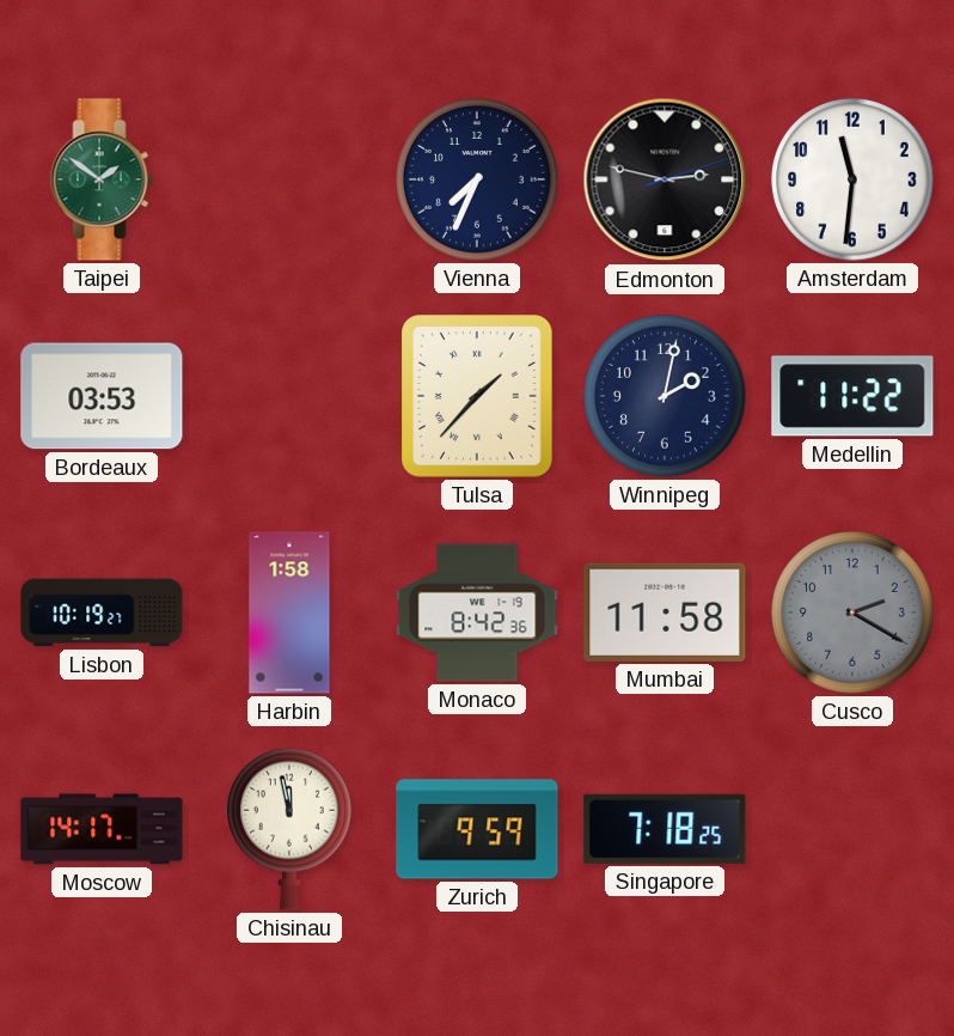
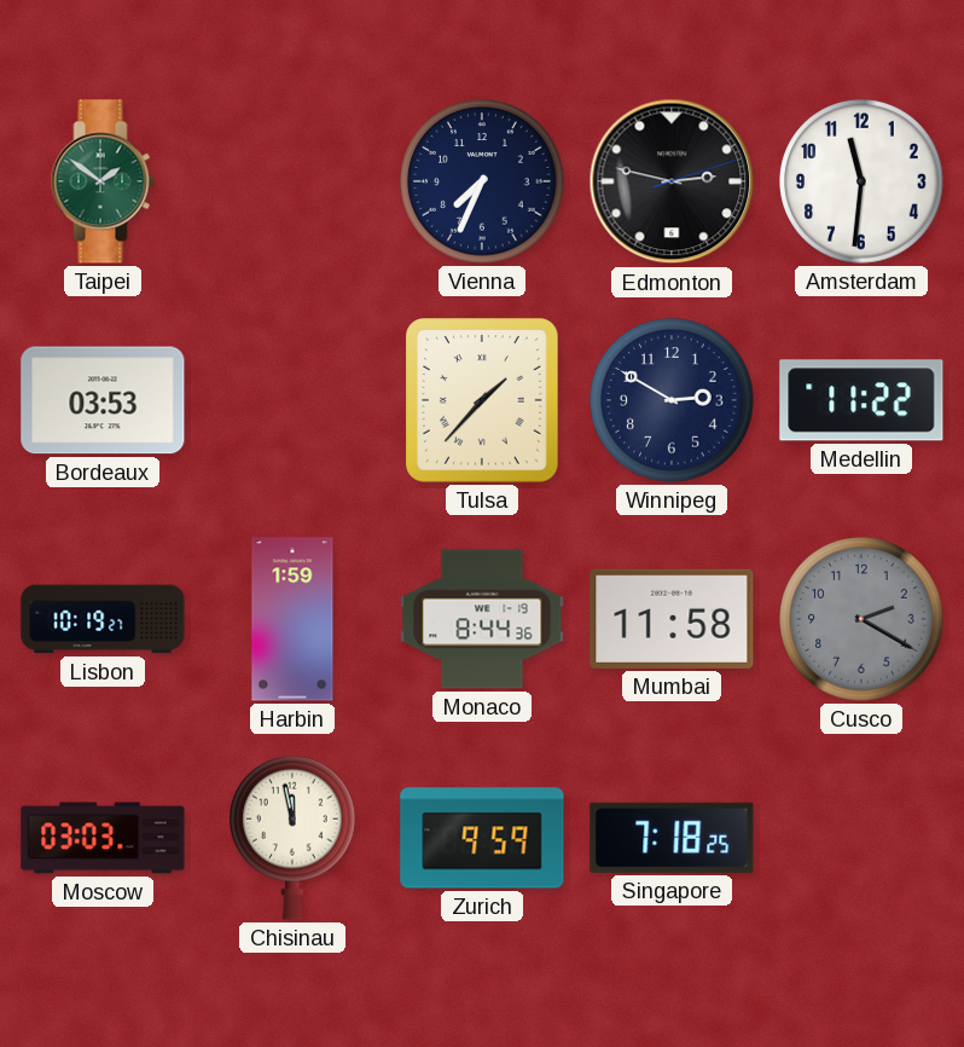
Winnipeg: 2:02 -> 2:50 (672, 400)
Harbin: 1:58 -> 1:59 (292, 619)
Monaco: 8:42 -> 8:44 (482, 619)
Moscow: 14:17 -> 03:03 (103, 838)
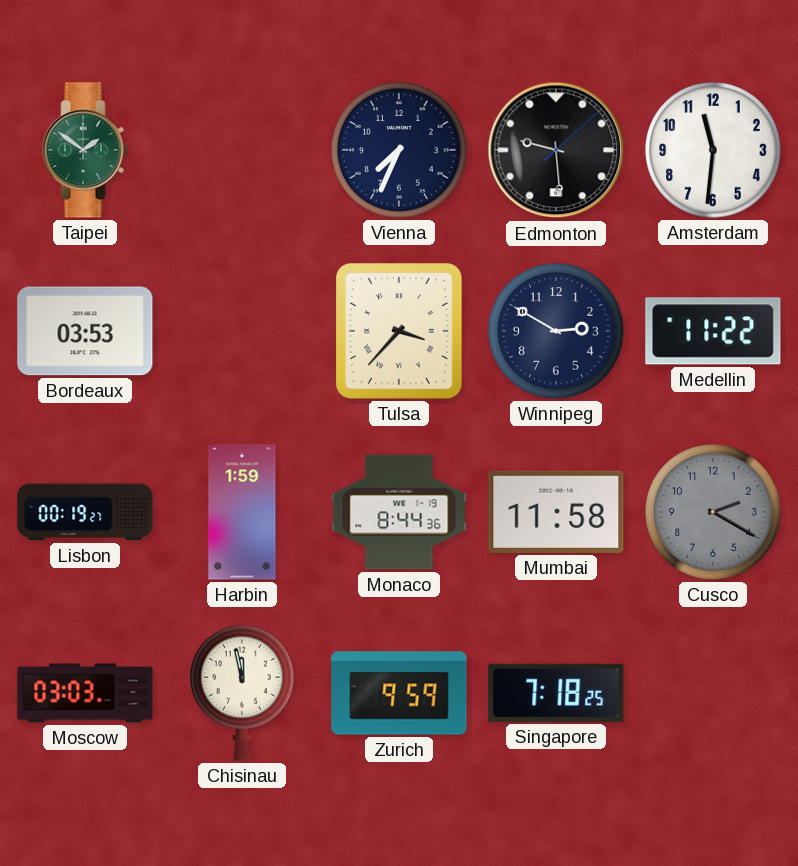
Edmonton: 2:47 -> 9:29 (556, 150)
Tulsa: 1:37 -> 3:37 (400, 332)
Lisbon: 10:19 -> 00:19 (85, 512)
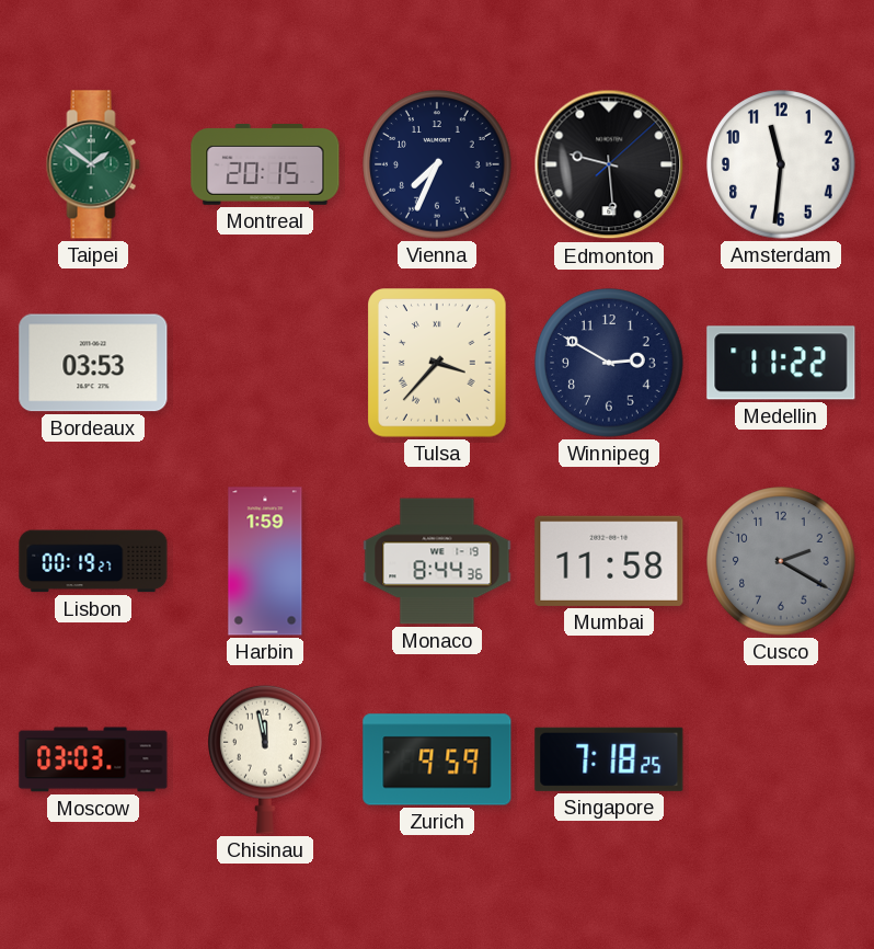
Montreal: none -> 20:15 (265, 165)
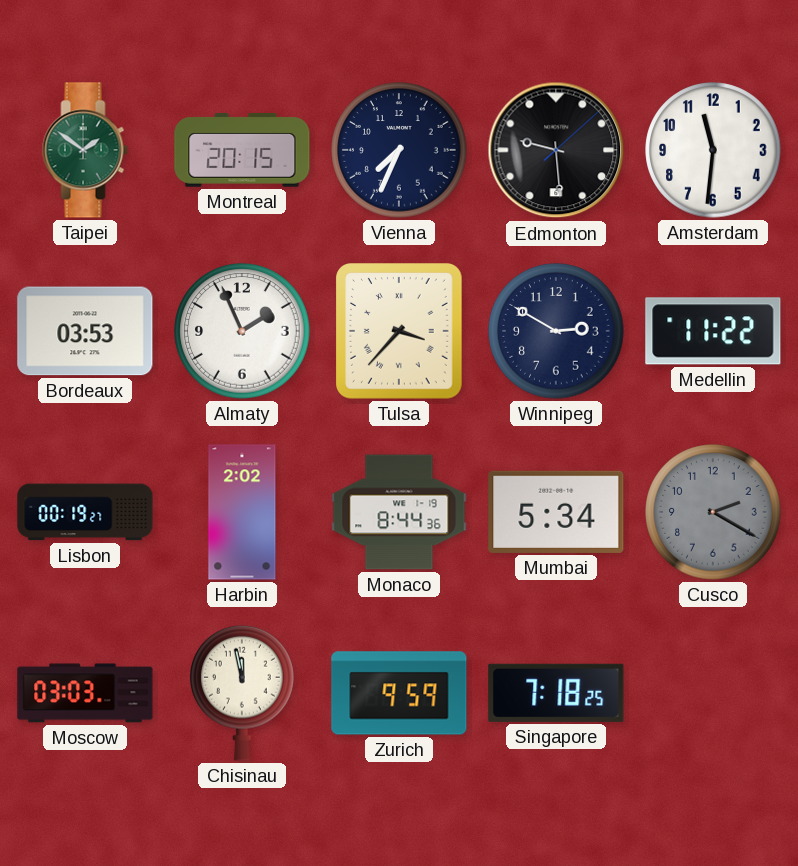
Almaty: none -> 1:56 (242, 331)
Harbin: 1:59 -> 2:02 (242, 512)
Mumbai: 11:58 -> 5:34 (556, 512)
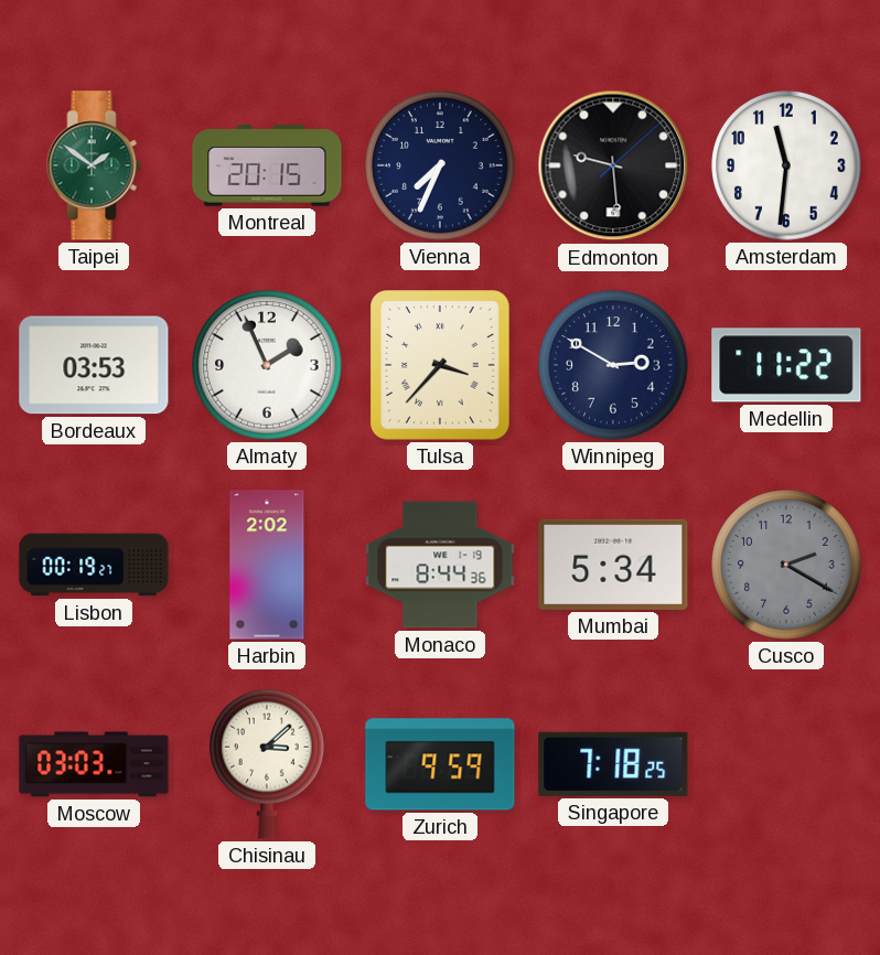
Chisinau: 11:58 -> 3:08 (268, 764)
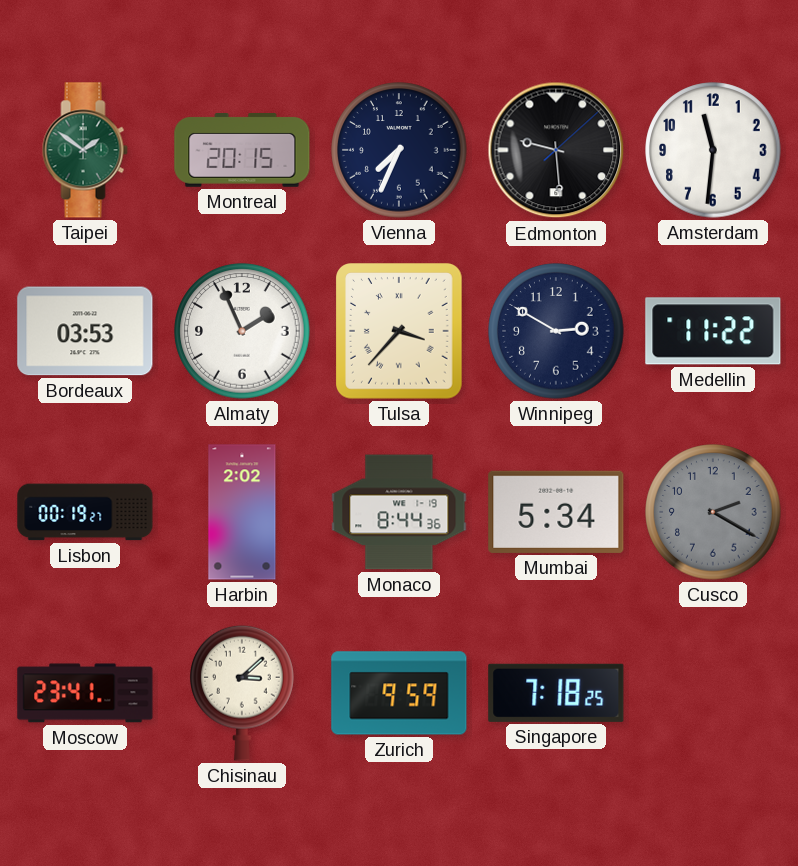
Moscow: 03:03 -> 23:41 (85, 693)
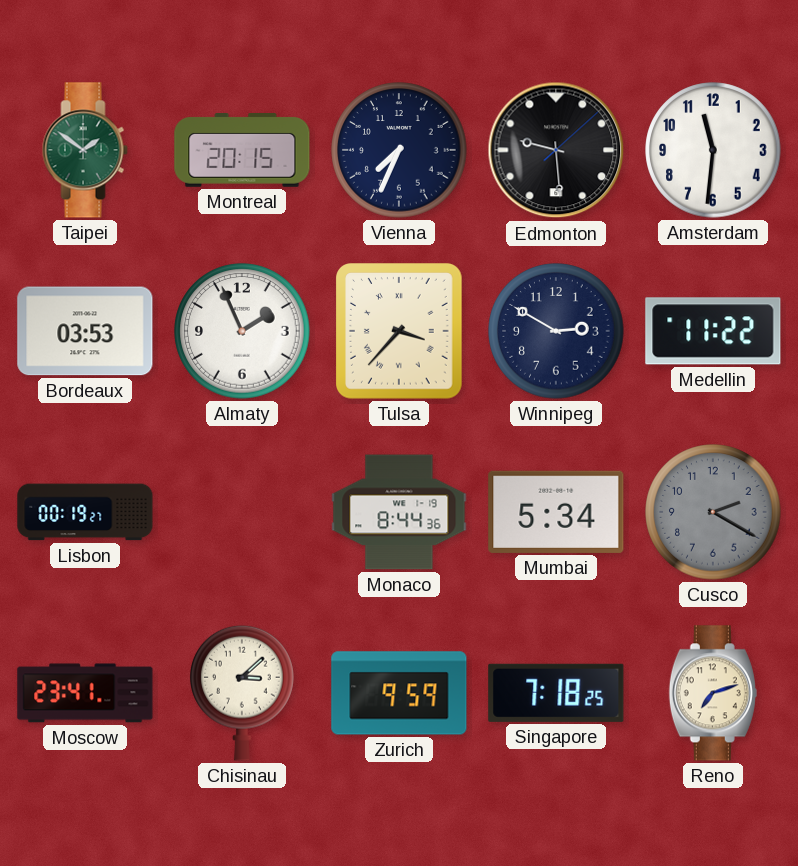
Harbin: 2:02 -> none (242, 512)
Reno: none -> 7:12 (713, 693)
